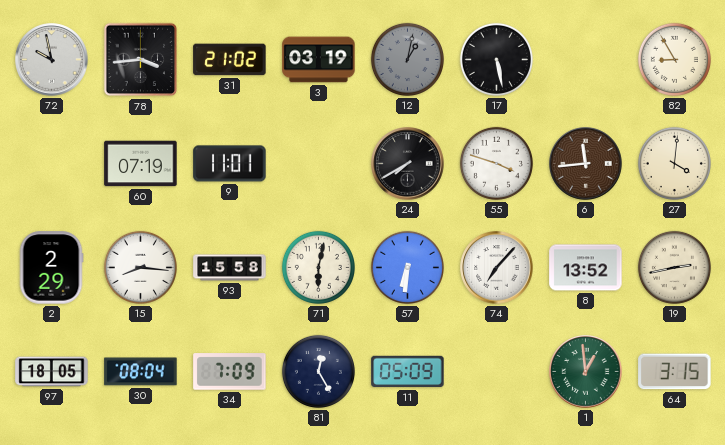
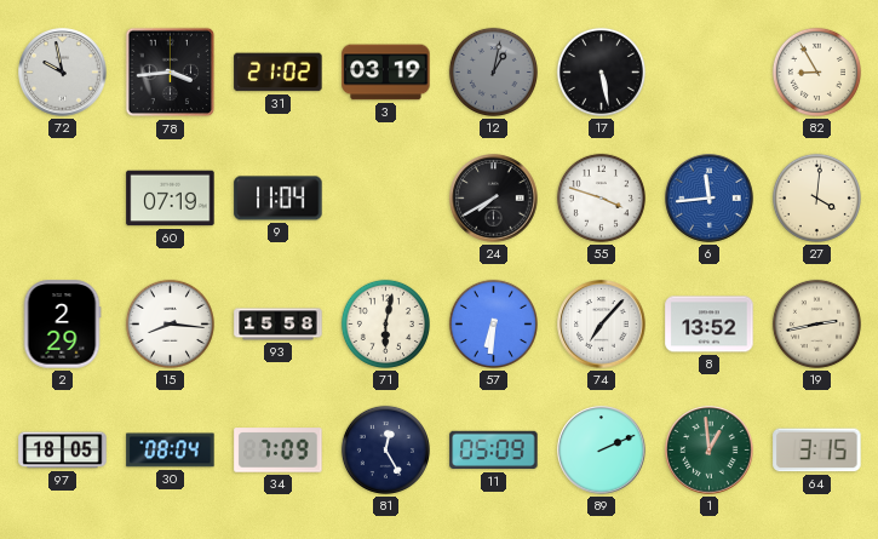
9: 11:01 -> 11:04 (279, 199)
6 dial: brown -> blue (710, 199)
89: none -> 2:11 (602, 451)
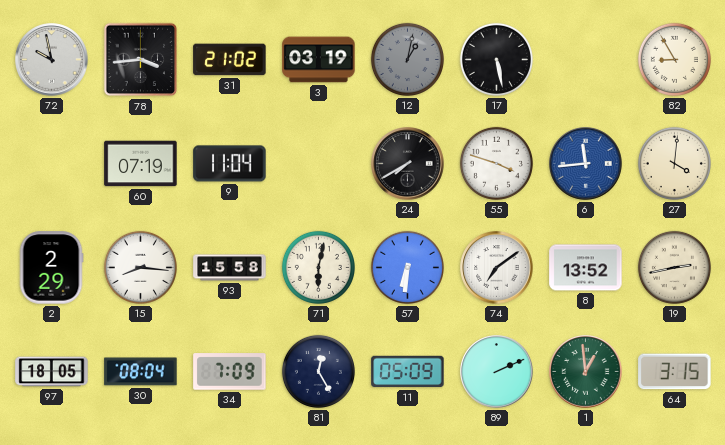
74: 7:07 -> 7:09 (497, 268)
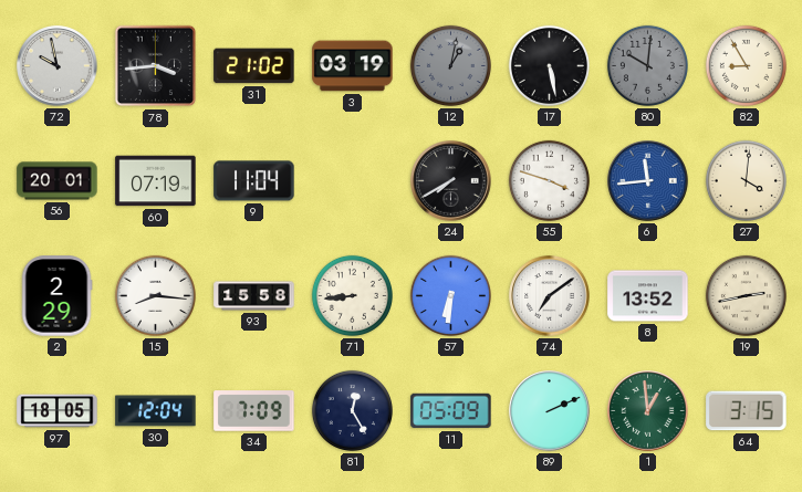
80: none -> 10:01 (647, 65)
56: none -> 20:01 (58, 181)
71: 6:02 -> 8:44 (352, 295)
30: 08:04 -> 12:04 (156, 411)
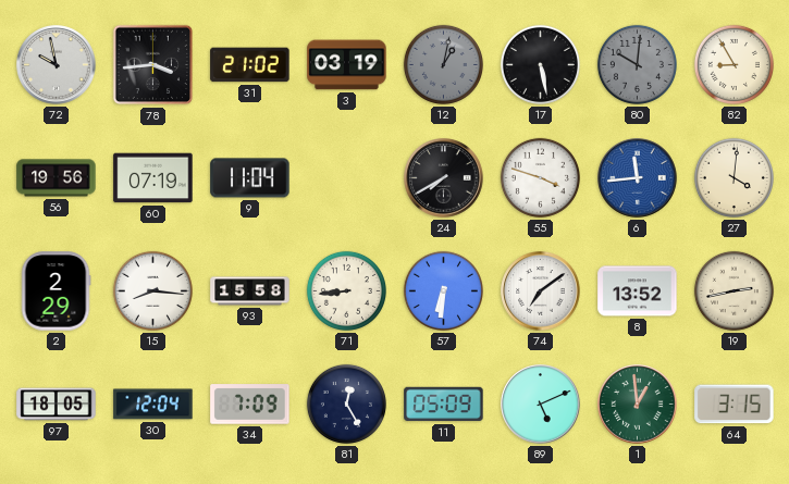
56: 20:01 -> 19:56 (57, 178)
89: 2:11 -> 5:11 (541, 405)
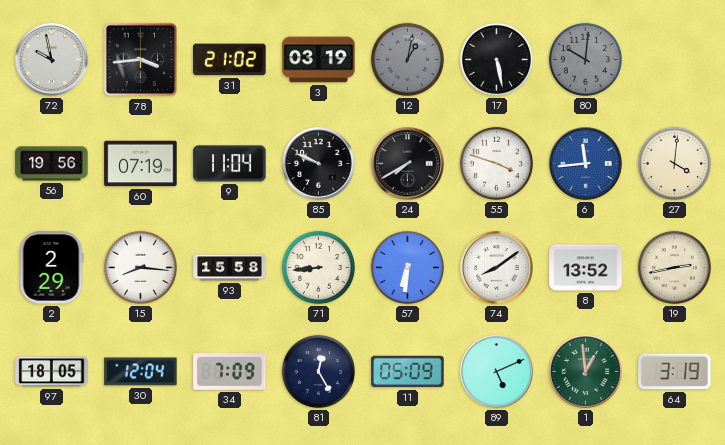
82: 8:55 -> none (733, 64)
85: none -> 9:49 (319, 164)
74: 7:09 -> 8:09 (497, 268)
64: 3:15 -> 3:19 (675, 372)
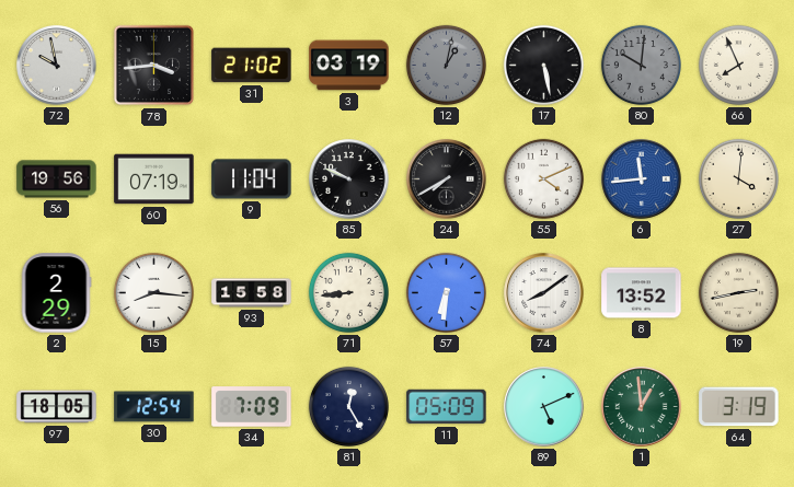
66: none -> 7:56 (738, 65)
55: 3:48 -> 4:11 (543, 178)
30: 12:04 -> 12:54 (154, 407)
